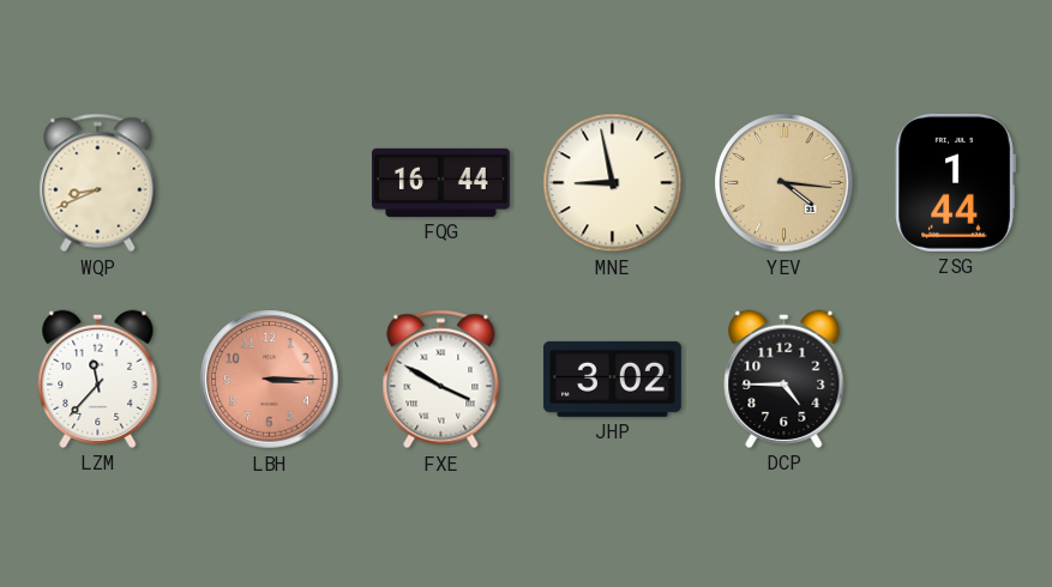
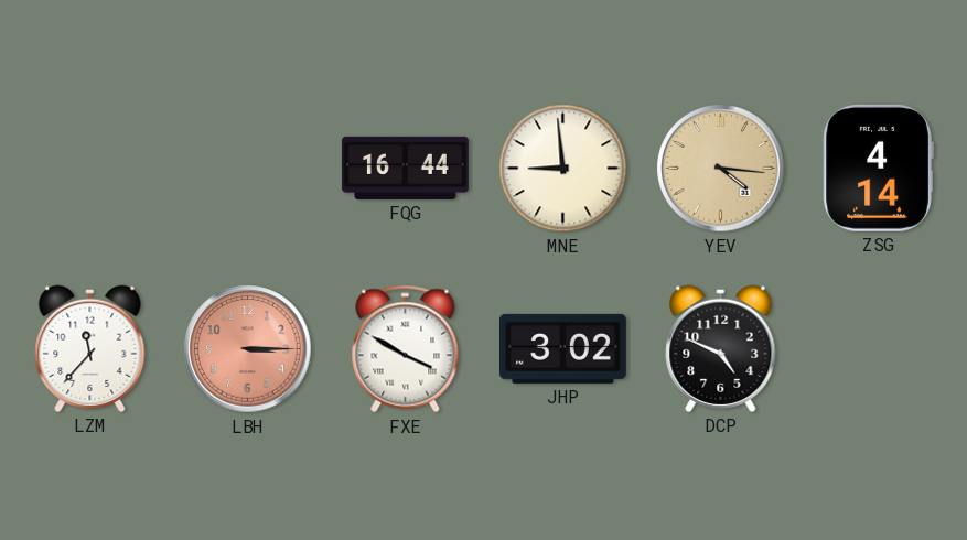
WQP: 8:41 -> none (98, 183)
MNE: 8:58 -> 8:59 (563, 169)
ZSG: 1:44 -> 4:14 (878, 168)
DCP: 4:45 -> 4:49 (721, 348)
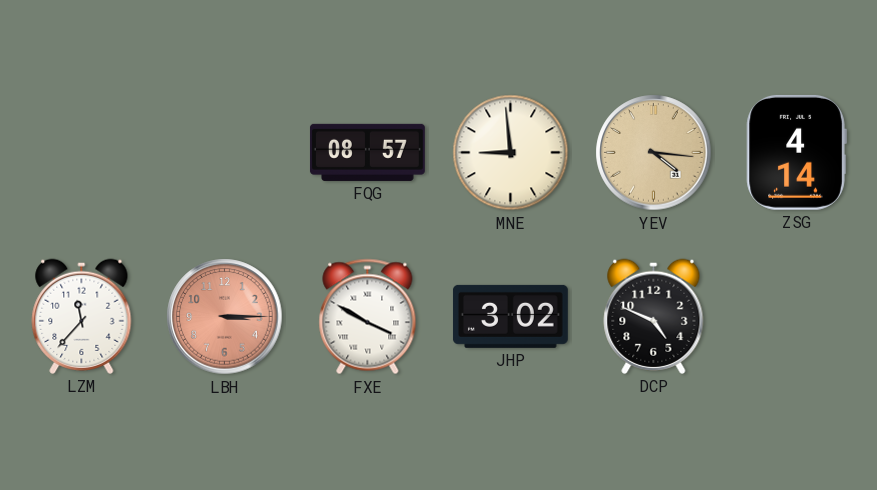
FQG: 16:44 -> 08:57 (367, 152)
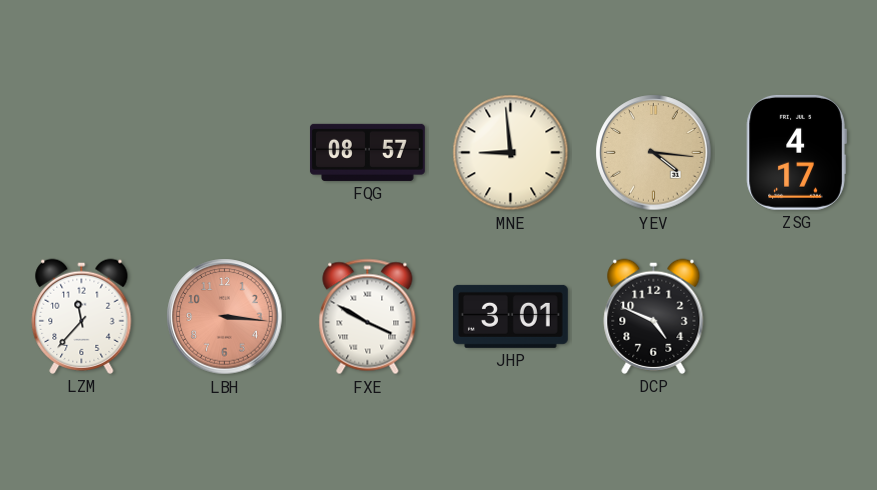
ZSG: 4:14 -> 4:17 (796, 152)
LBH: 3:15 -> 3:16 (225, 317)
JHP: 3:02 -> 3:01 (510, 316)
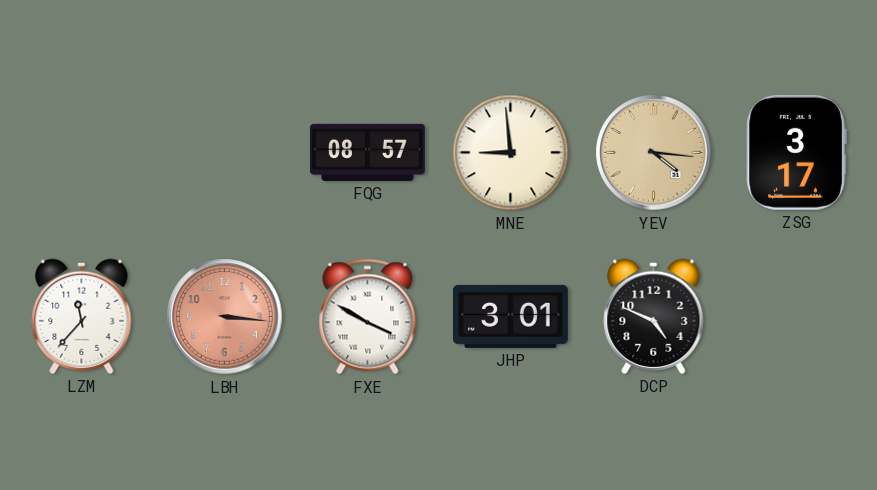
ZSG: 4:17 -> 3:17 (796, 152)
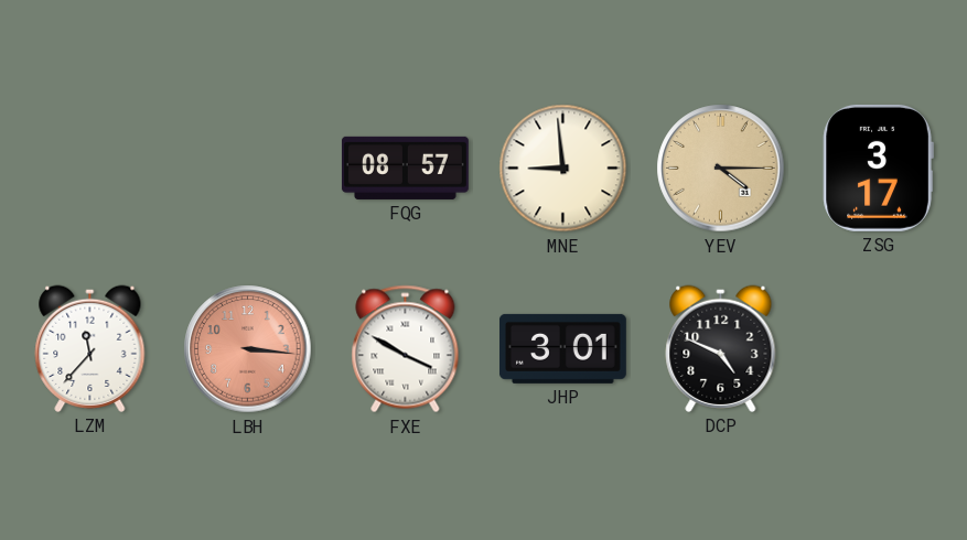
YEV: 4:16 -> 4:15 (721, 169)
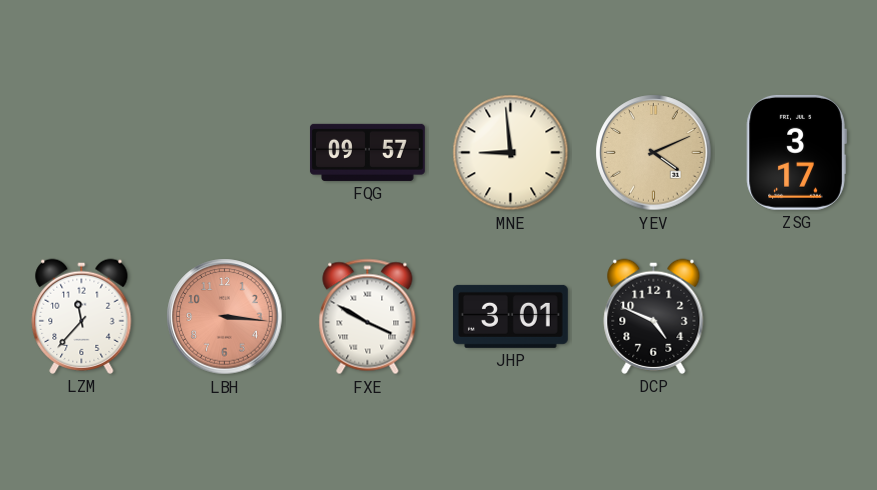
FQG: 08:57 -> 09:57 (367, 152)
YEV: 4:15 -> 4:11 (654, 153)
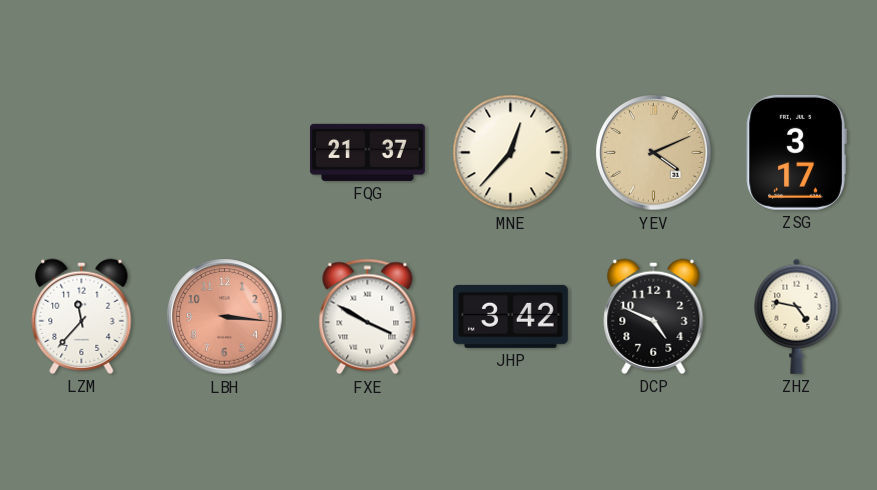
FQG: 09:57 -> 21:37 (367, 152)
MNE: 8:59 -> 12:37 (511, 153)
JHP: 3:01 -> 3:42 (510, 316)
ZHZ: none -> 4:47 (797, 316)
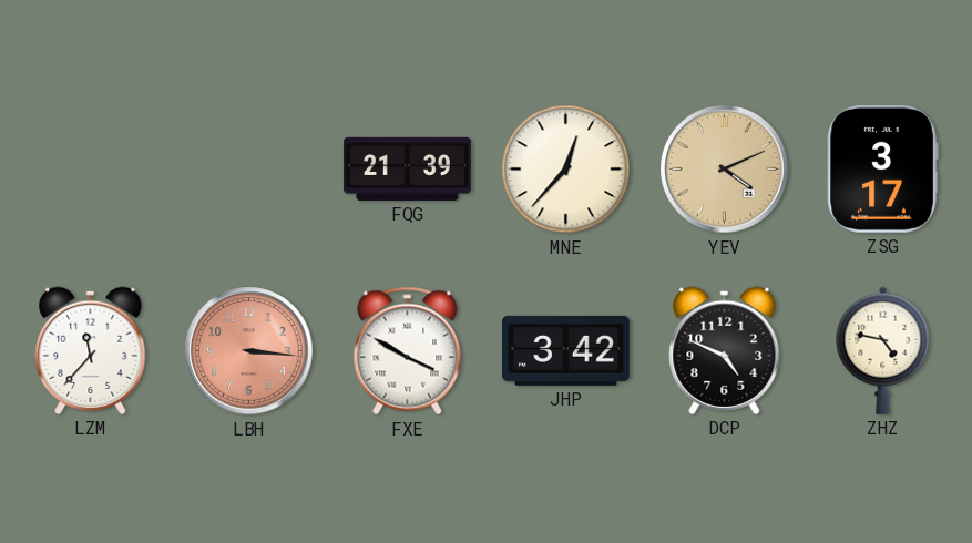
FQG: 21:37 -> 21:39 (407, 168)
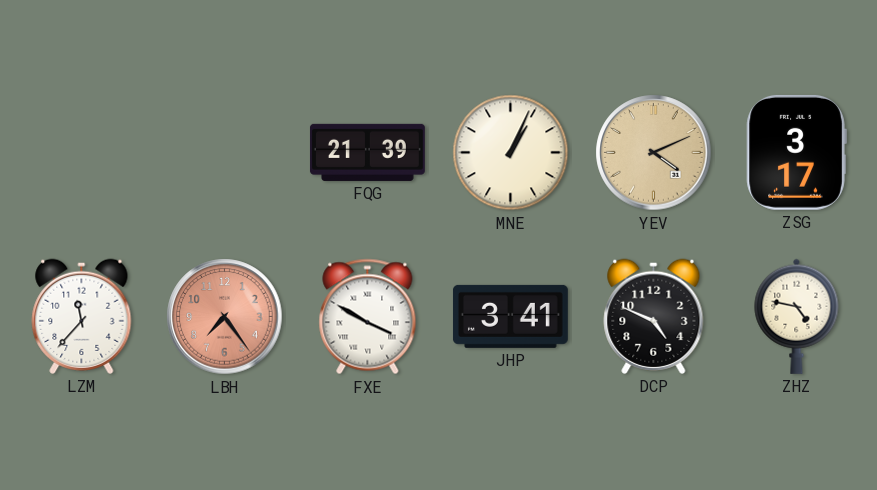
MNE: 12:37 -> 1:04 (511, 153)
LBH: 3:16 -> 7:24 (225, 317)
JHP: 3:42 -> 3:41 (510, 316)
